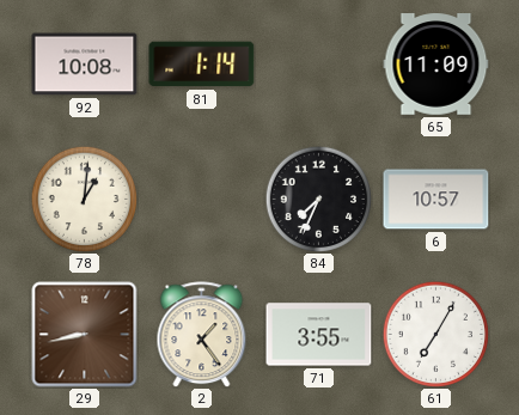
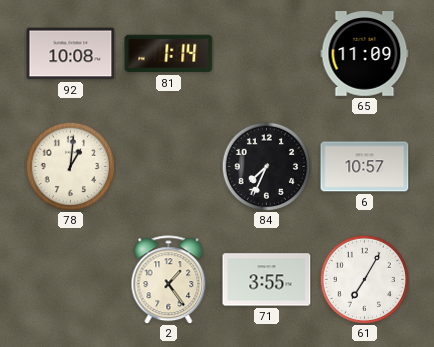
29: 8:43 -> none (85, 335)
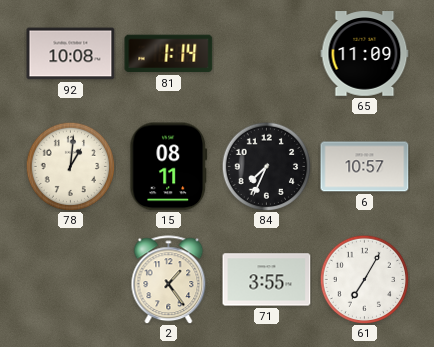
15: none -> 08:11 (169, 167)
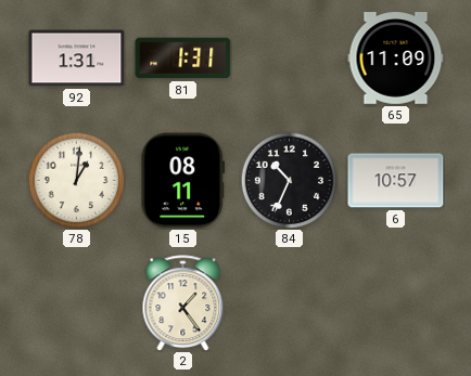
92: 10:08 -> 1:31 (77, 59)
81: 1:14 -> 1:31 (183, 59)
84: 7:34 -> 10:34 (289, 180)
71: 3:55 -> none (267, 280)
61: 7:05 -> none (364, 279)
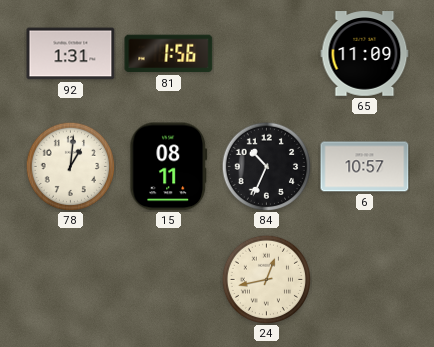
81: 1:31 -> 1:56 (169, 54)
2: 1:24 -> none (183, 303)
24: none -> 12:43 (266, 279)
